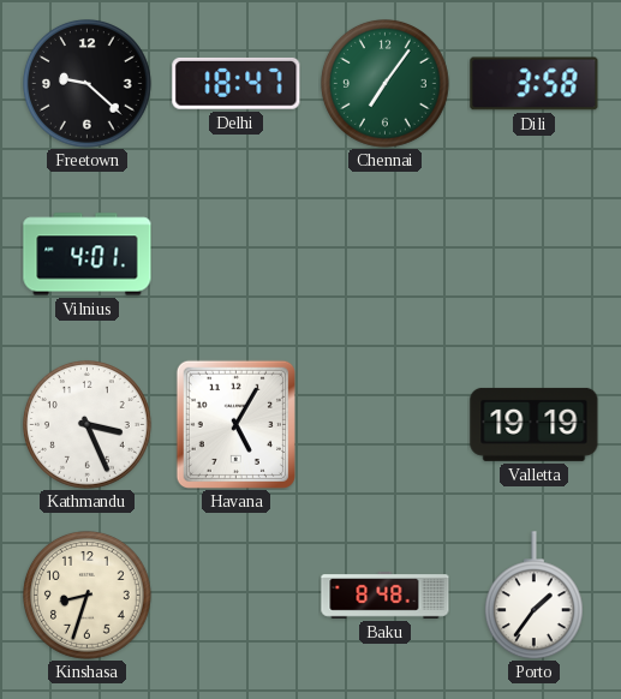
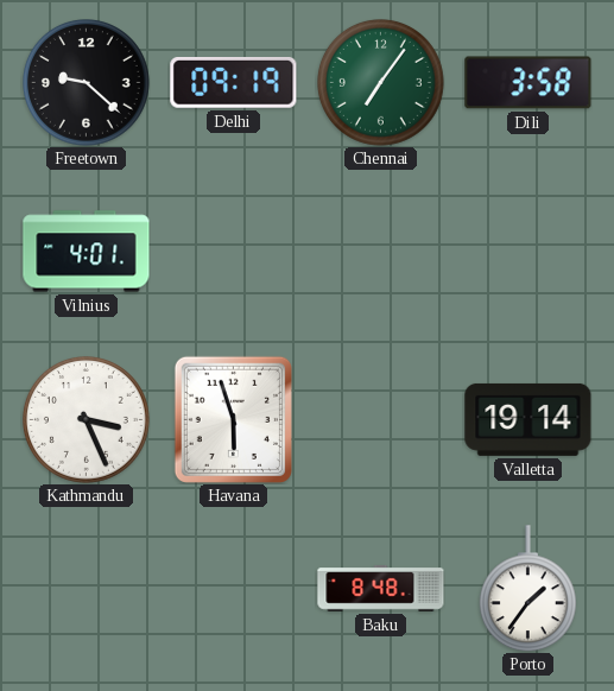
Delhi: 18:47 -> 09:19 (234, 82)
Havana: 5:05 -> 5:57 (233, 419)
Valletta: 19:19 -> 19:14 (528, 419)
Kinshasa: 8:33 -> none (88, 596)
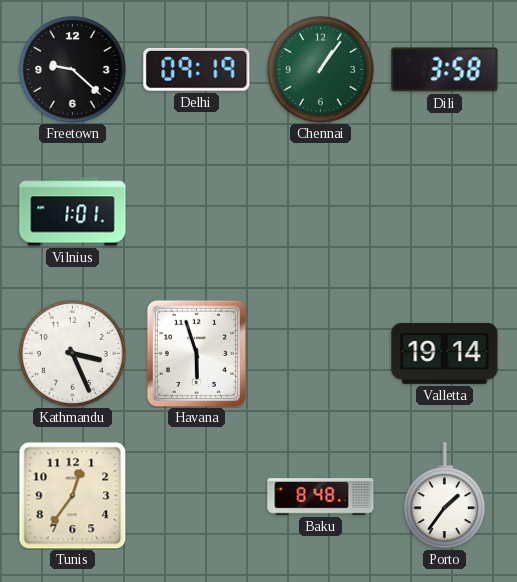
Chennai: 7:06 -> 1:06 (321, 70)
Vilnius: 4:01 -> 1:01 (73, 212)
Tunis: none -> 12:36 (72, 495)
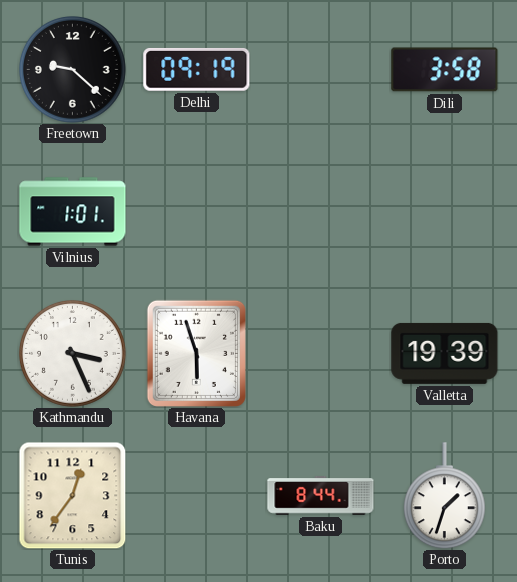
Chennai: 1:06 -> none (321, 70)
Valletta: 19:14 -> 19:39 (445, 353)
Baku: 8:48 -> 8:44 (321, 496)
Porto: 1:36 -> 1:33 (444, 496)
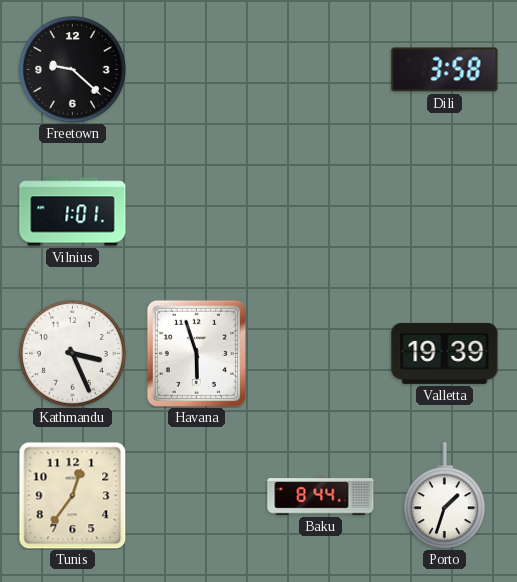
Delhi: 09:19 -> none (197, 69)
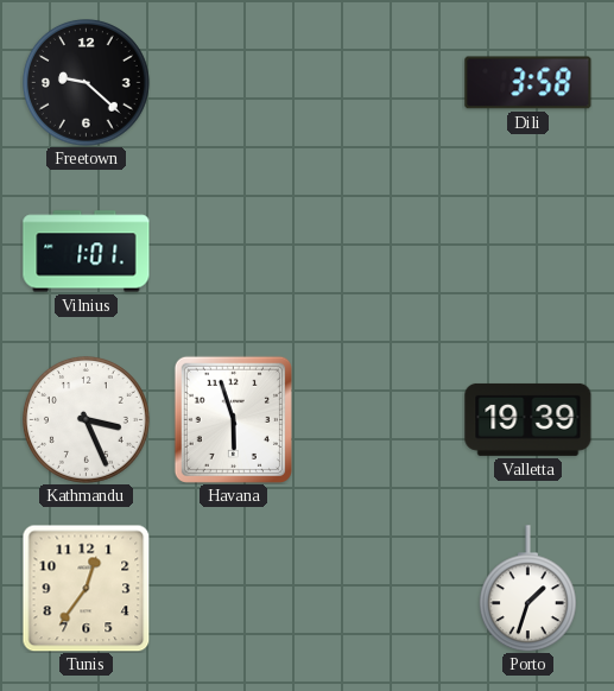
Baku: 8:44 -> none (321, 496)
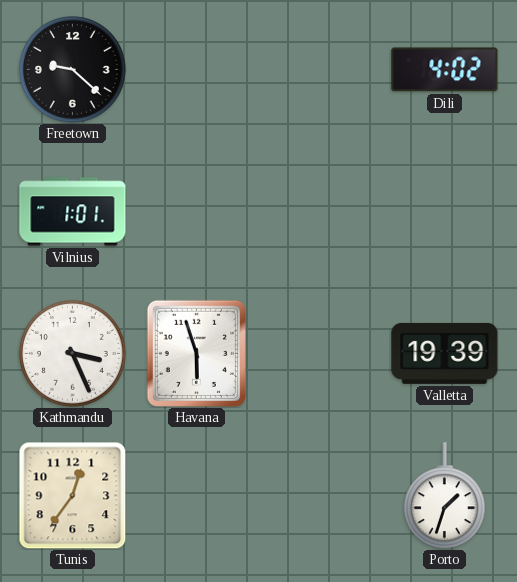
Dili: 3:58 -> 4:02 (445, 70)
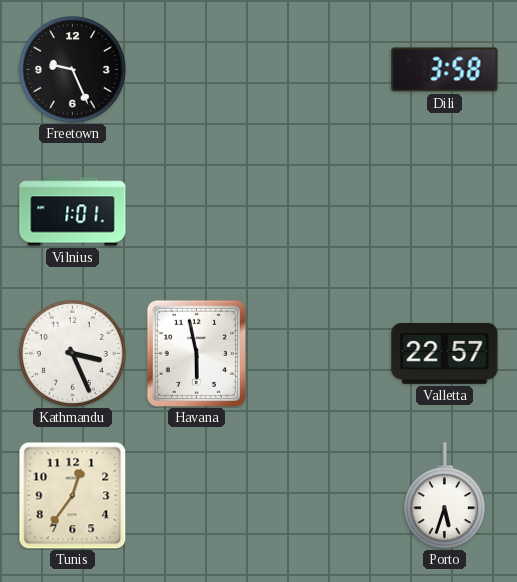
Freetown: 9:22 -> 9:26 (73, 70)
Dili: 4:02 -> 3:58 (445, 70)
Havana: 5:57 -> 5:58 (196, 353)
Valletta: 19:39 -> 22:57 (445, 353)
Porto: 1:33 -> 5:33 (444, 496)
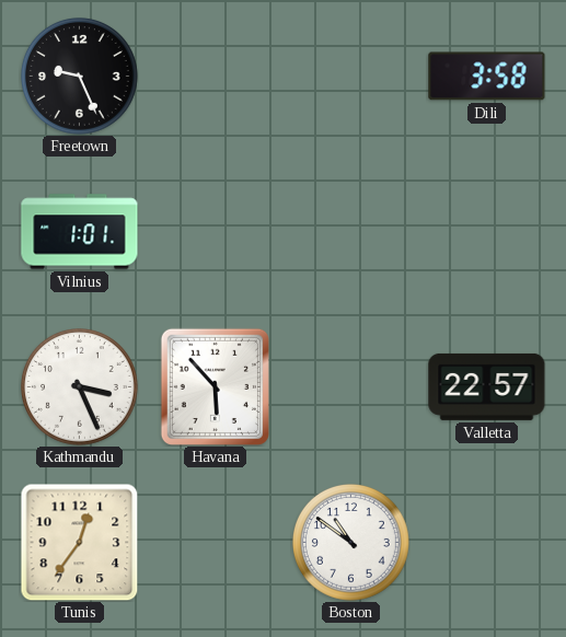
Havana: 5:58 -> 5:53 (215, 386)
Boston: none -> 10:51 (351, 543)
Porto: 5:33 -> none (444, 496)
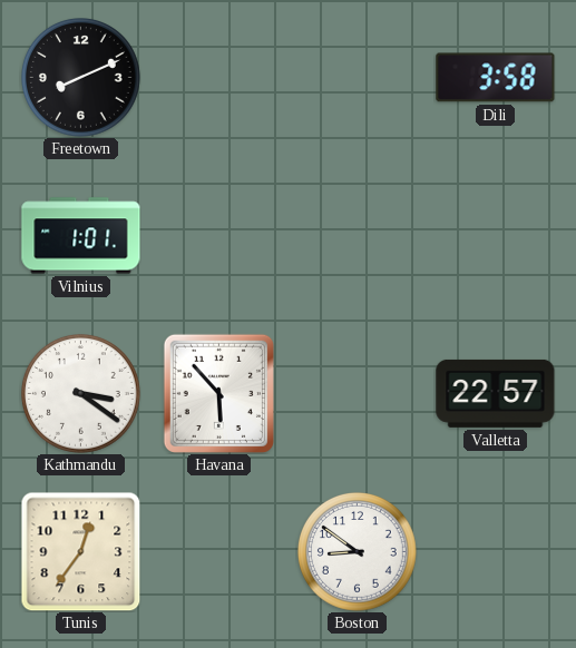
Freetown: 9:26 -> 8:11 (81, 78)
Kathmandu: 3:26 -> 3:21 (81, 394)
Boston: 10:51 -> 8:51 (358, 552)
